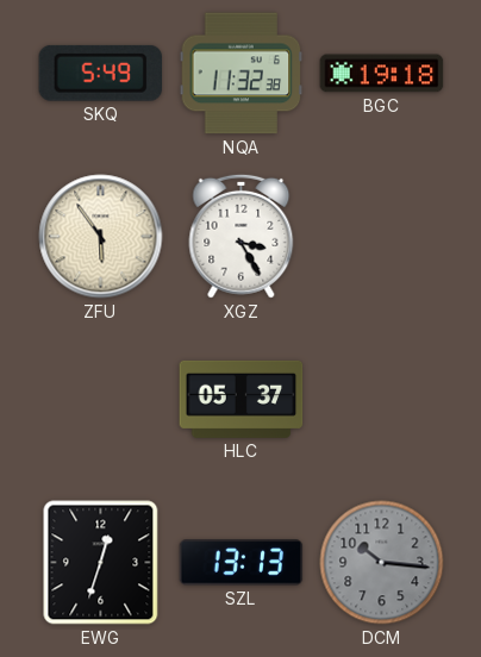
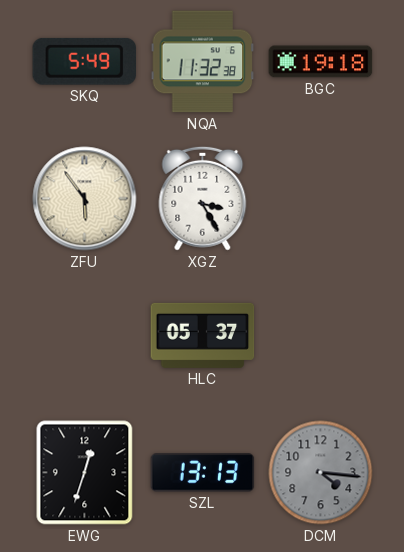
DCM: 10:16 -> 4:16 (321, 473)
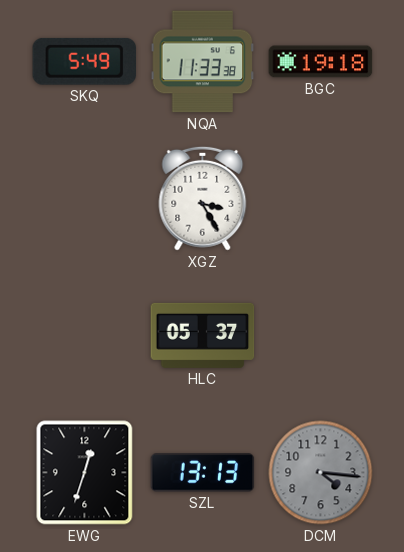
NQA: 11:32 -> 11:33 (203, 62)
ZFU: 5:54 -> none (85, 199)
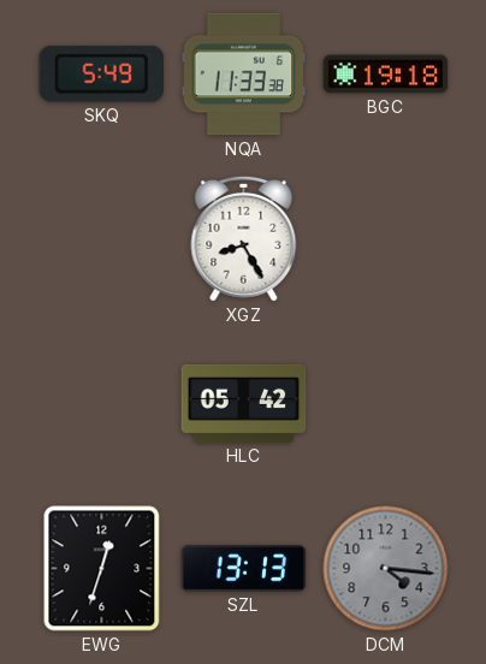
XGZ: 3:25 -> 8:25 (244, 238)
HLC: 05:37 -> 05:42 (244, 403)
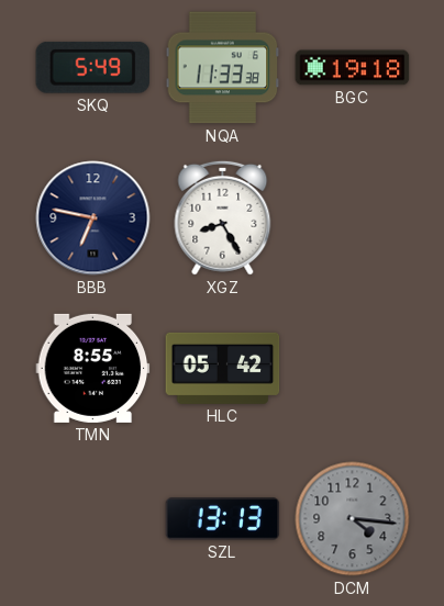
BBB: none -> 6:47 (93, 218)
TMN: none -> 8:55 (93, 368)
EWG: 12:33 -> none (102, 569)
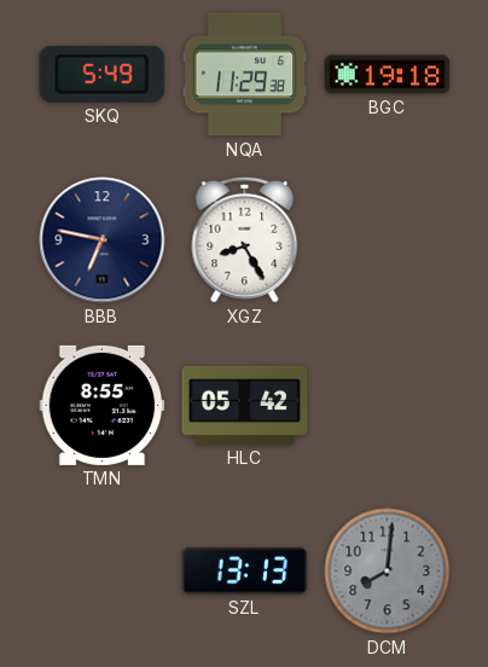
NQA: 11:33 -> 11:29 (245, 75)
DCM: 4:16 -> 8:01 (388, 572)
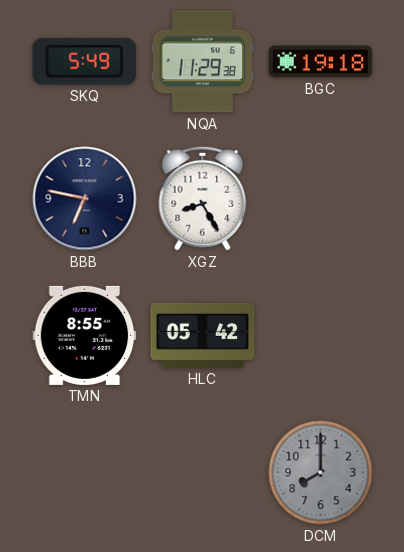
SZL: 13:13 -> none (245, 572)
DCM: 8:01 -> 8:00 (321, 473)
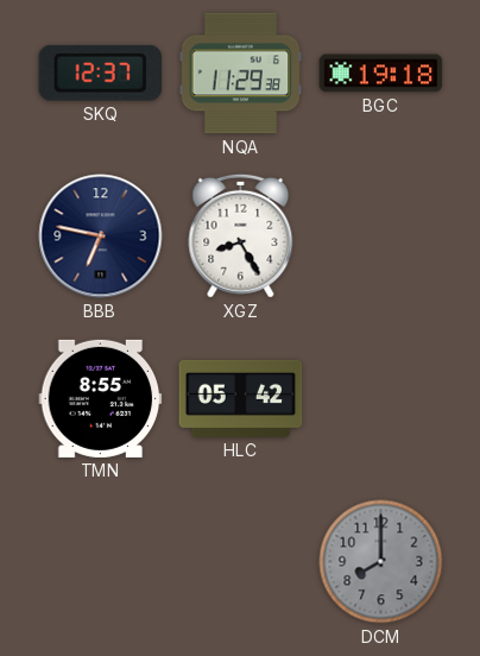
SKQ: 5:49 -> 12:37 (101, 72)
